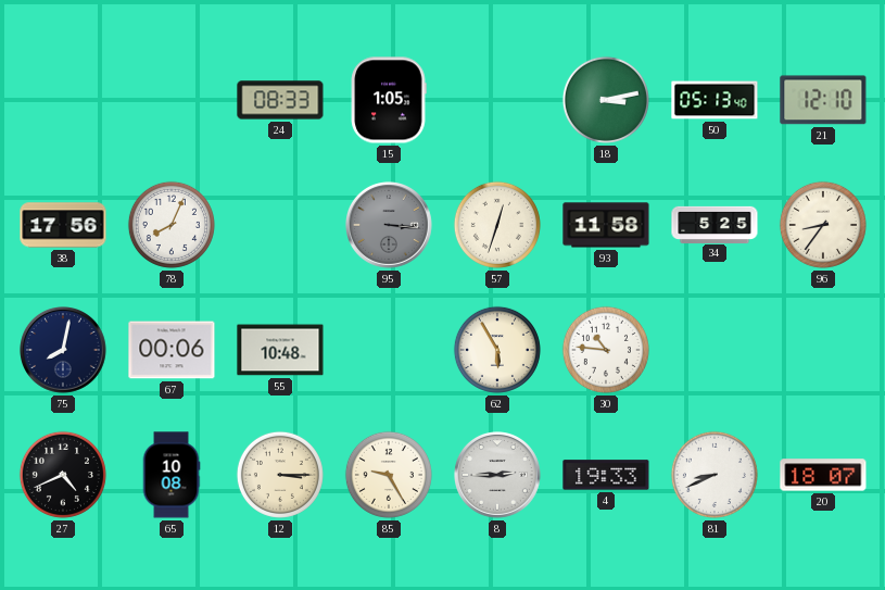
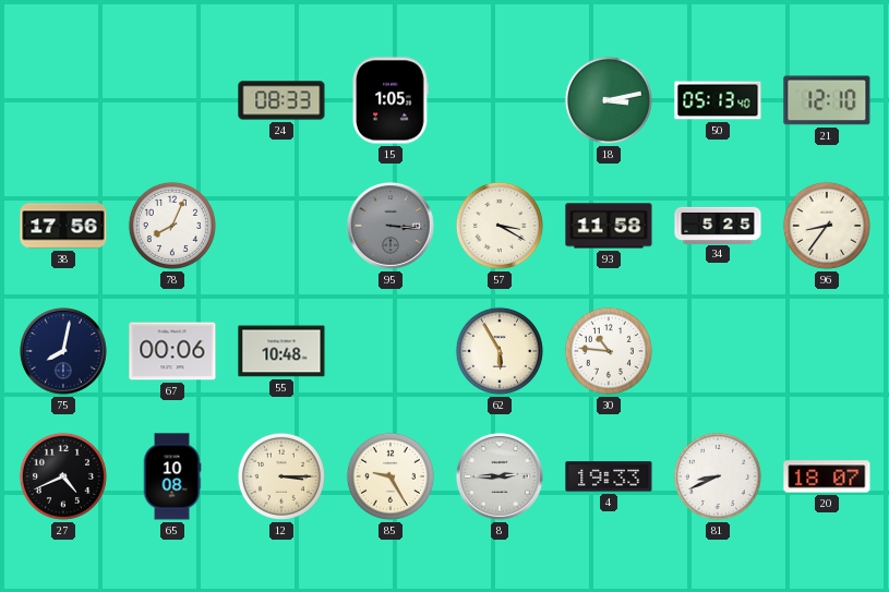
57: 12:33 -> 3:20 (500, 226)
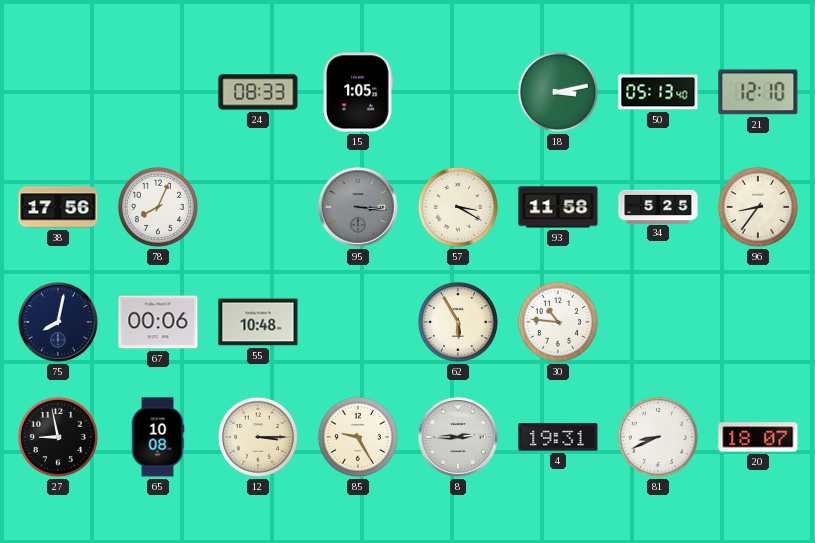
27: 4:41 -> 8:58 (58, 437)
4: 19:33 -> 19:31 (558, 437)
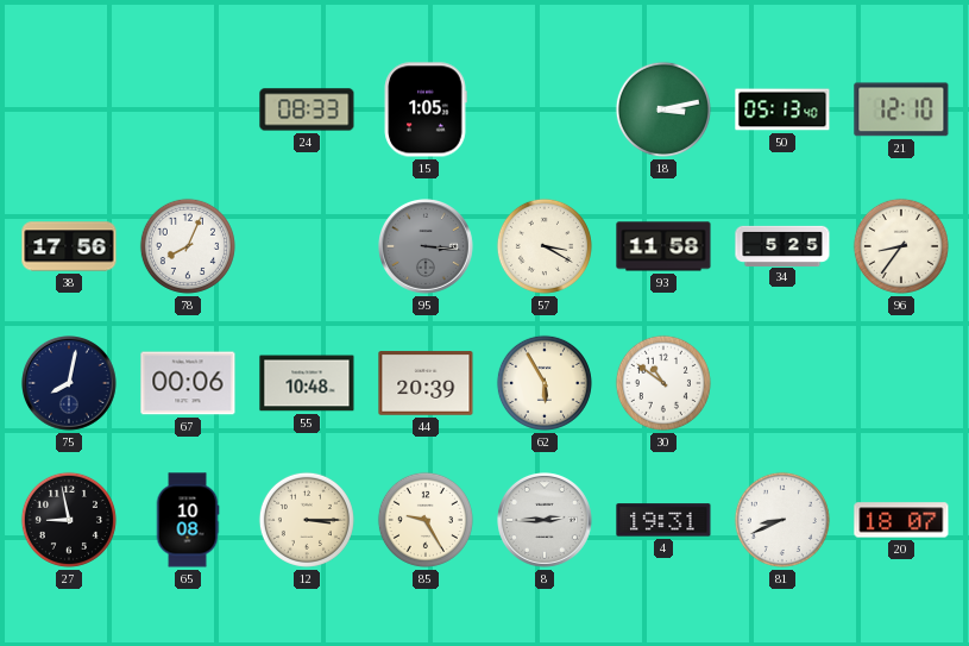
44: none -> 20:39 (426, 383)
30: 10:46 -> 10:51 (663, 383)
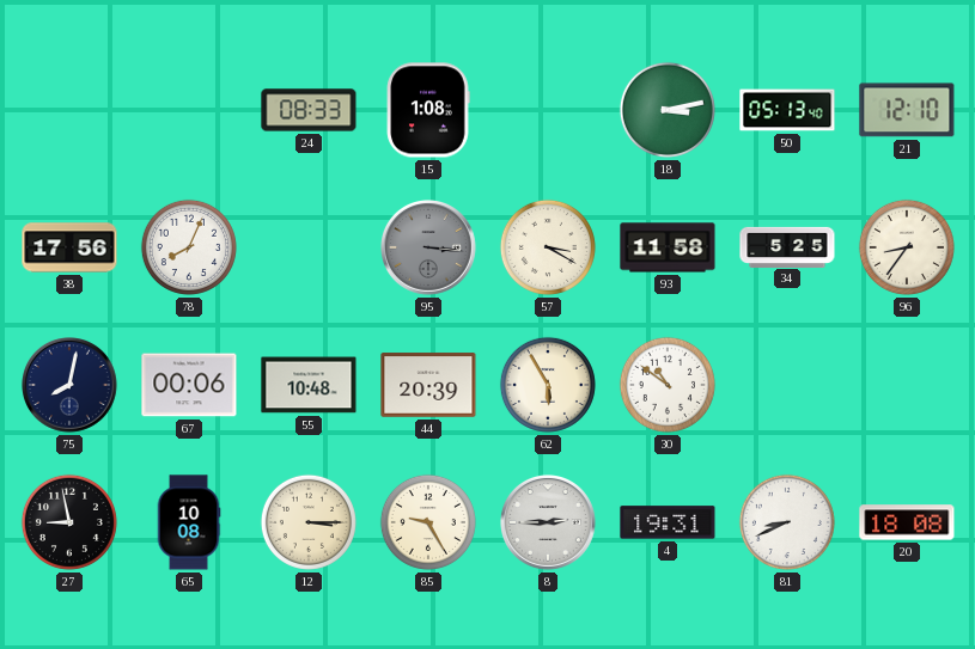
15: 1:05 -> 1:08 (428, 110)
20: 18:07 -> 18:08 (907, 522)
